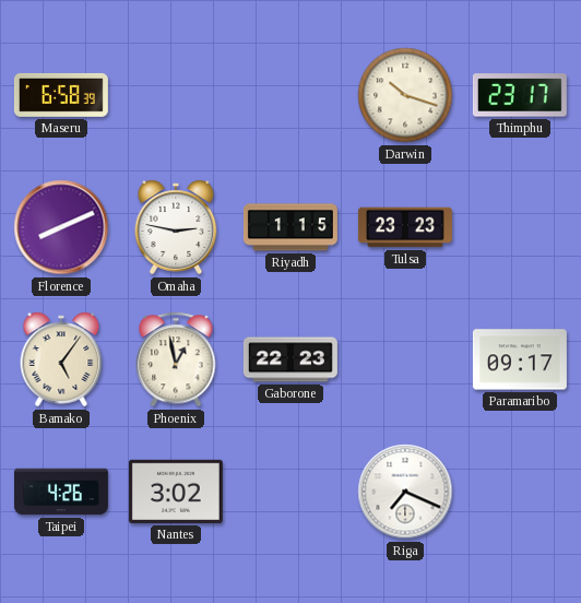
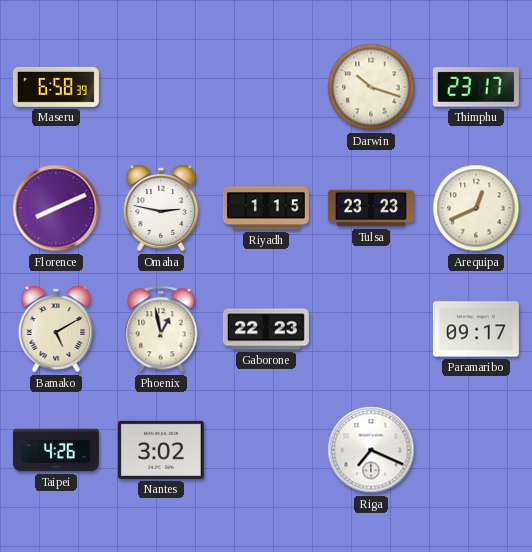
Arequipa: none -> 12:41 (476, 208)
Bamako: 5:06 -> 5:10 (56, 329)
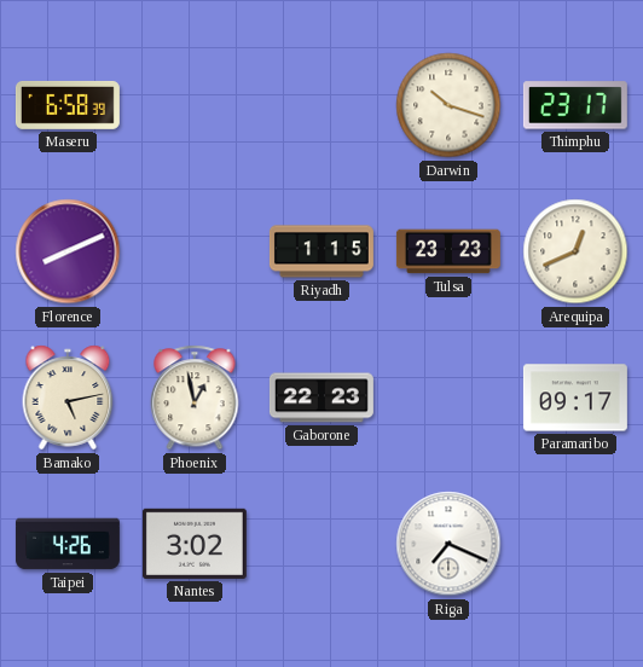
Omaha: 2:47 -> none (161, 208)
Bamako: 5:10 -> 5:13 (68, 398)
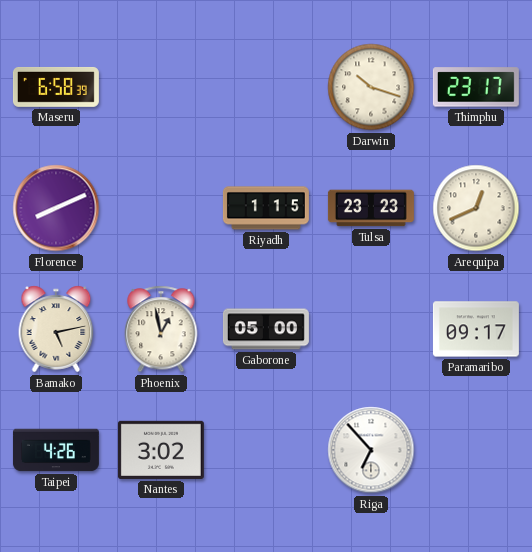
Gaborone: 22:23 -> 05:00 (266, 329)
Riga: 7:19 -> 6:53 (371, 450)
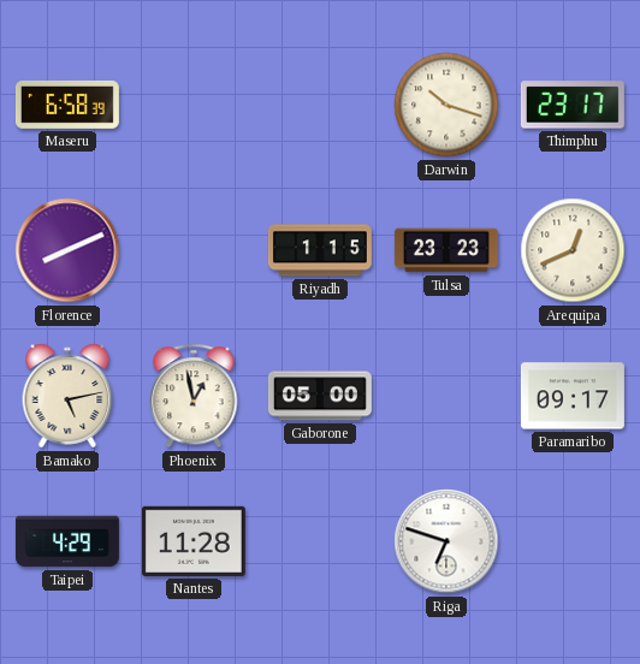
Taipei: 4:26 -> 4:29 (67, 541)
Nantes: 3:02 -> 11:28 (194, 541)
Riga: 6:53 -> 6:48 (446, 541)
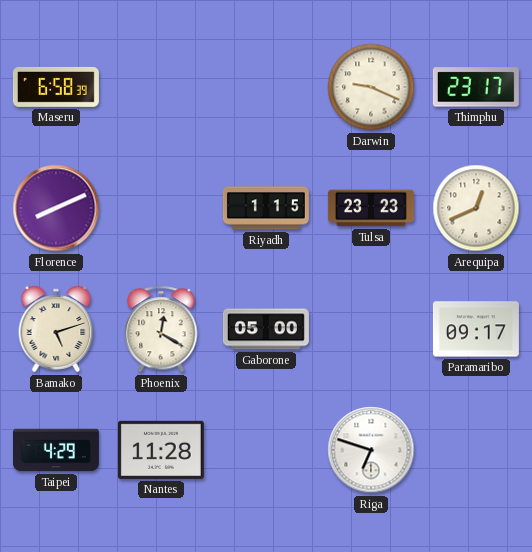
Darwin: 10:18 -> 9:19 (371, 87)
Bamako: 5:13 -> 5:12 (56, 329)
Phoenix: 12:58 -> 12:20 (161, 329)
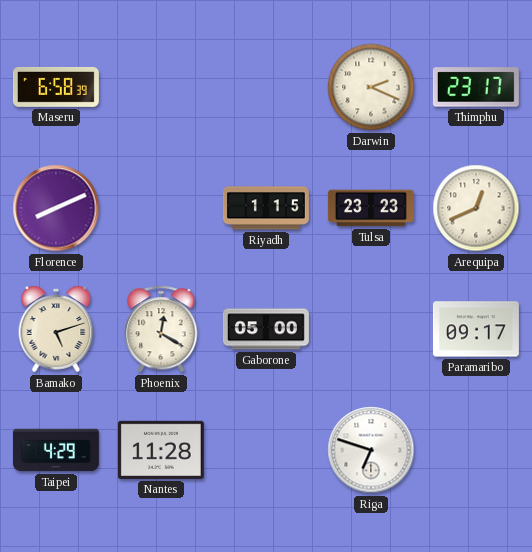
Darwin: 9:19 -> 2:19 (371, 87)
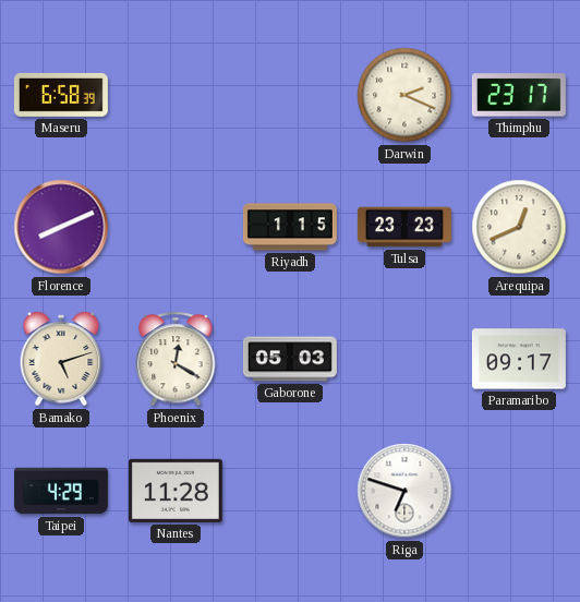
Gaborone: 05:00 -> 05:03 (290, 359)
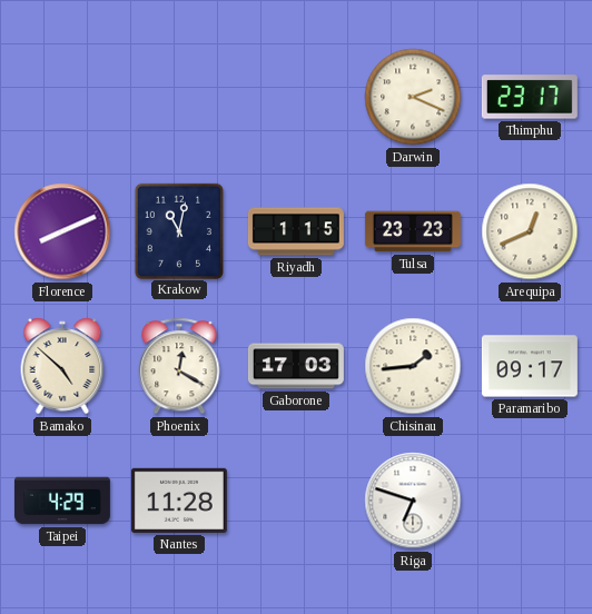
Maseru: 6:58 -> none (61, 95)
Krakow: none -> 11:02 (178, 230)
Bamako: 5:12 -> 4:52 (62, 366)
Gaborone: 05:03 -> 17:03 (296, 366)
Chisinau: none -> 1:44 (413, 366)
